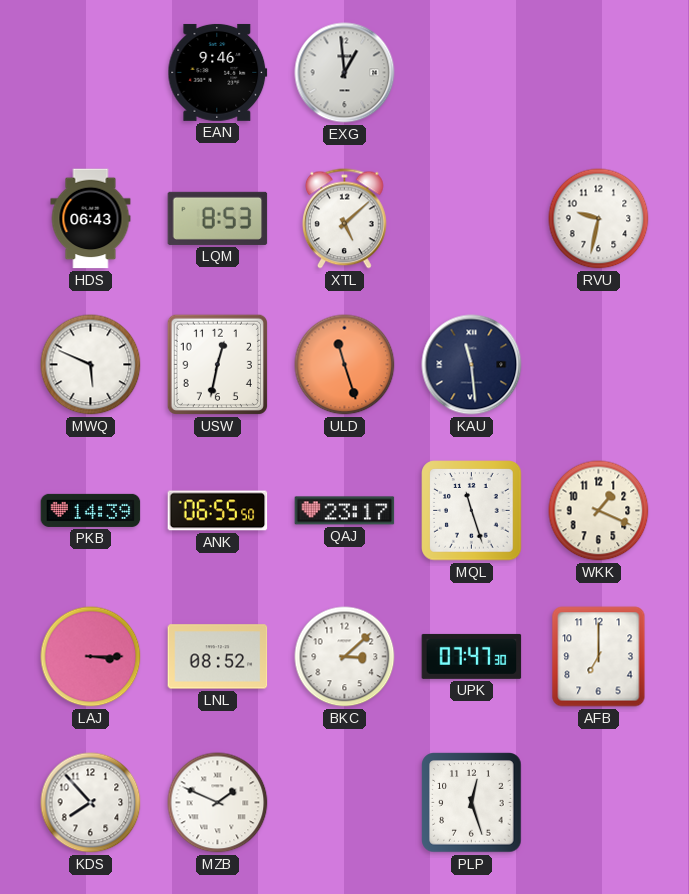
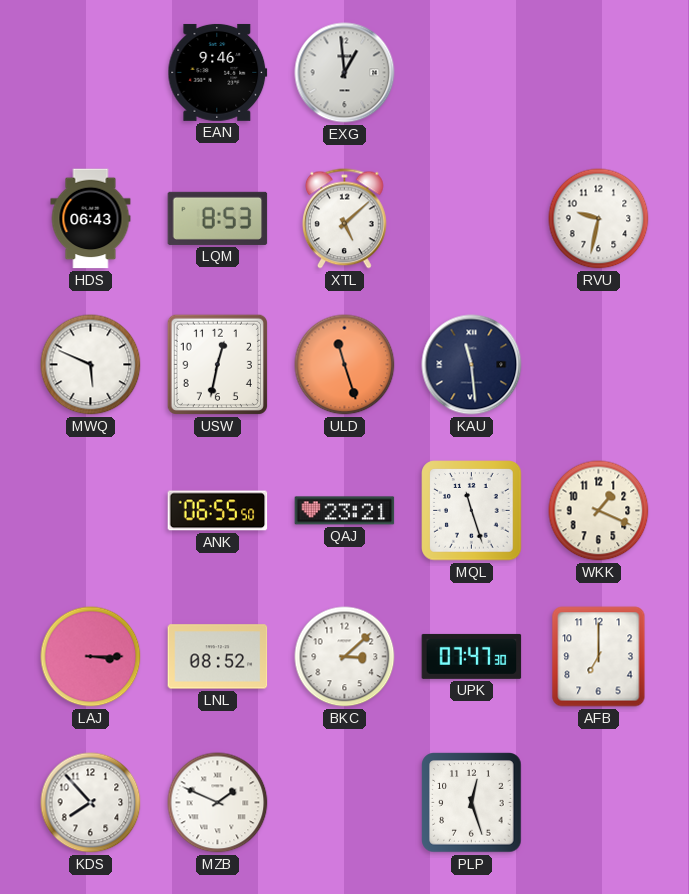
PKB: 14:39 -> none (91, 510)
QAJ: 23:17 -> 23:21 (345, 511)
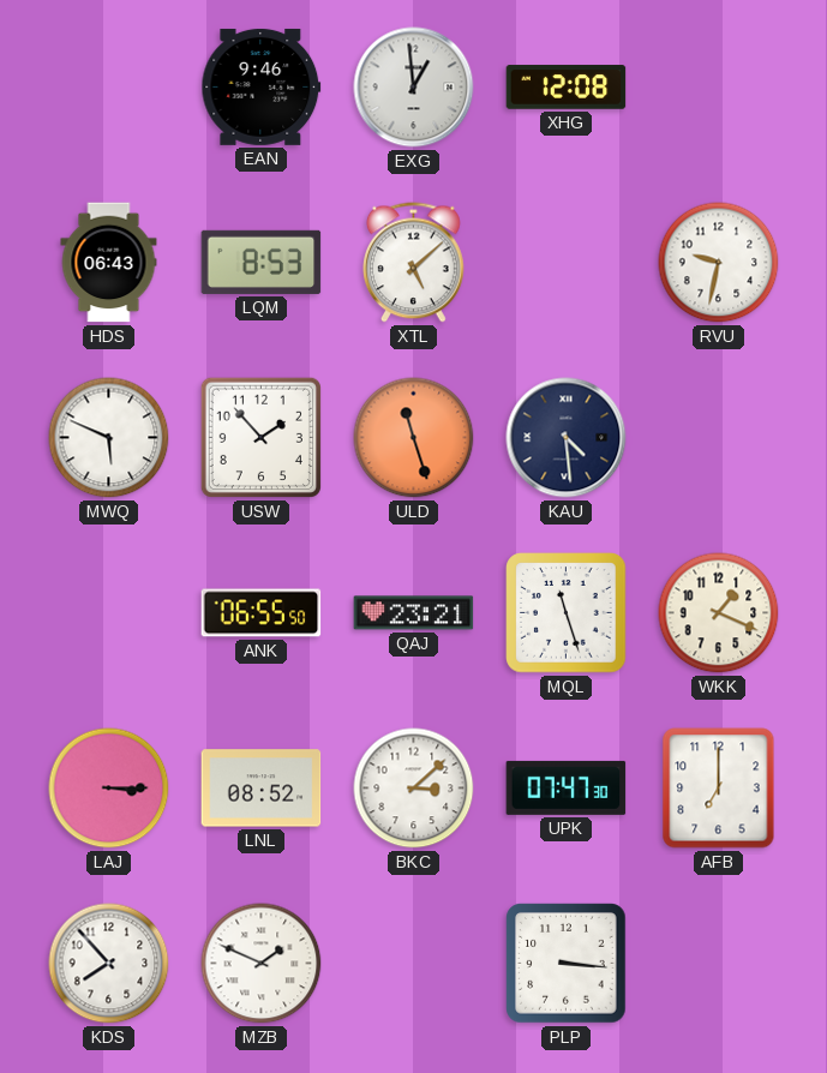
XHG: none -> 12:08 (567, 88)
USW: 12:32 -> 1:53 (260, 437)
KAU: 11:29 -> 4:29 (567, 438)
PLP: 12:27 -> 3:16 (567, 964)
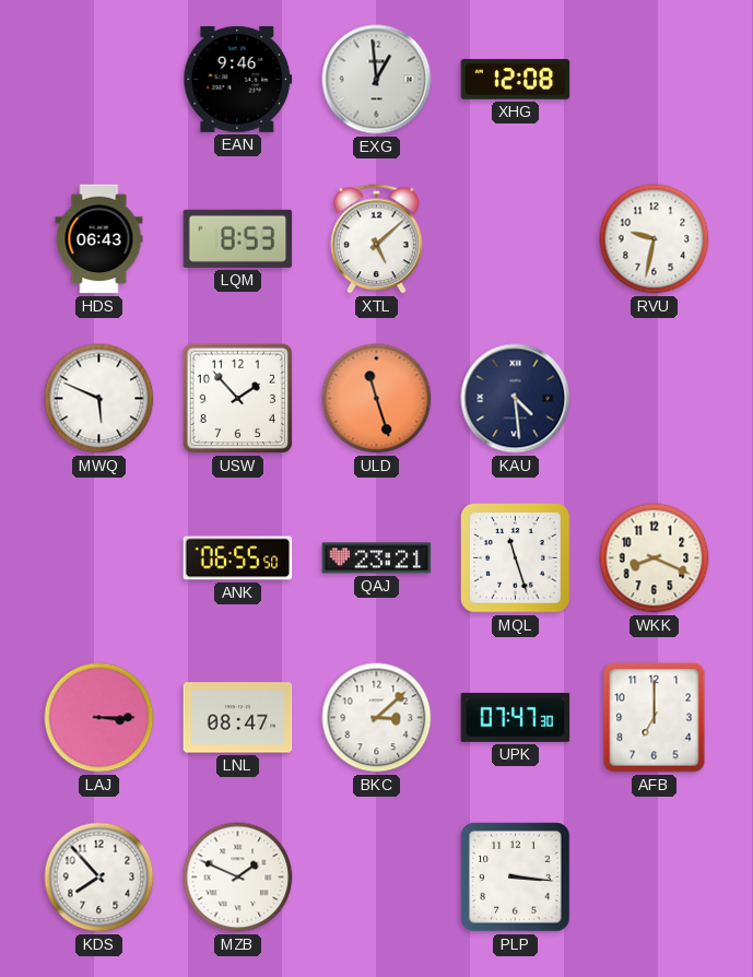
WKK: 1:19 -> 8:19 (655, 558)
LNL: 08:52 -> 08:47 (238, 718)
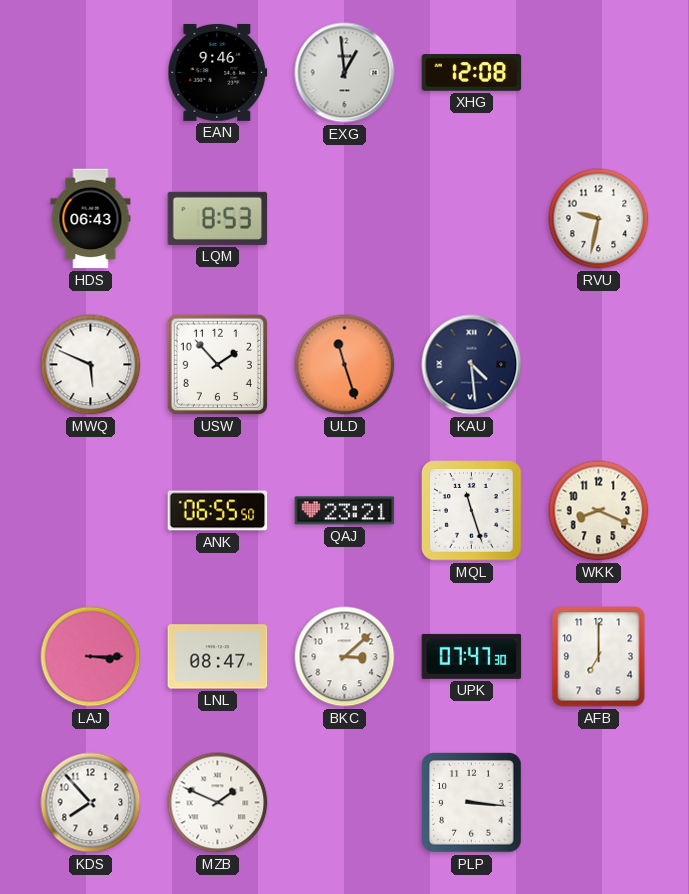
XTL: 5:08 -> none (377, 239)
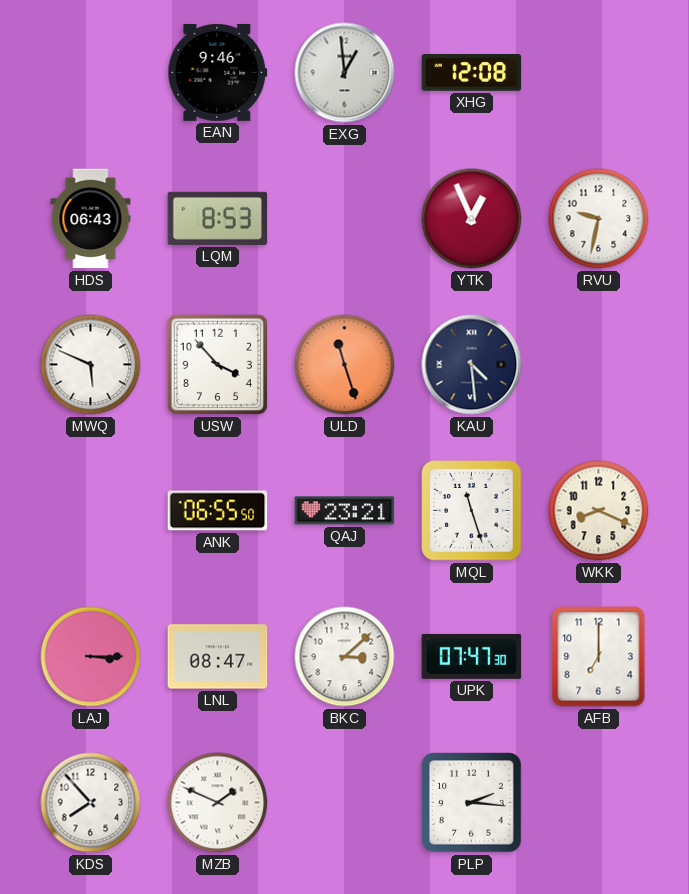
YTK: none -> 12:56 (472, 219)
USW: 1:53 -> 3:53 (217, 364)
PLP: 3:16 -> 2:16 (472, 803)
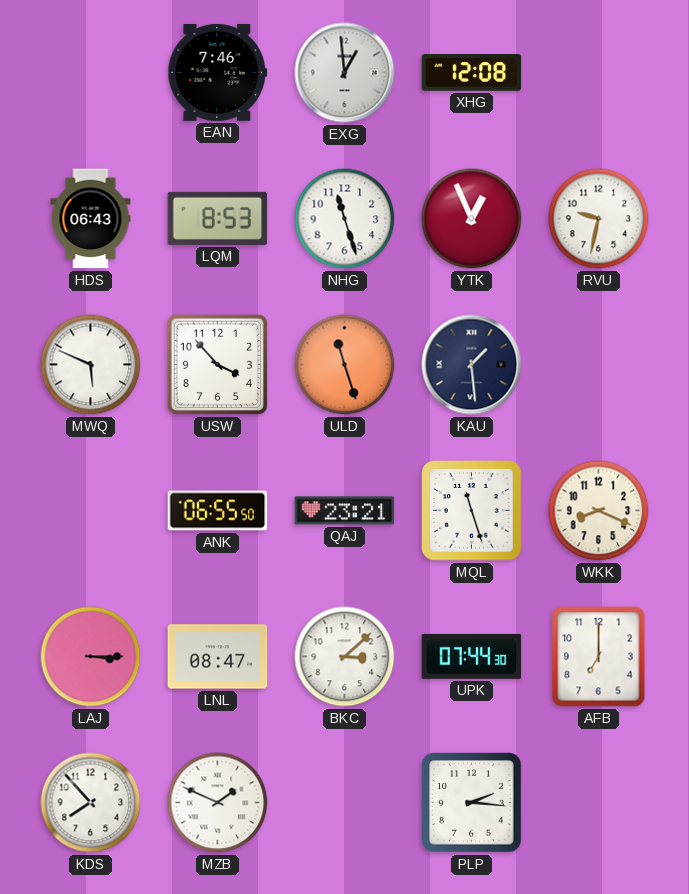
EAN: 9:46 -> 7:46 (218, 72)
NHG: none -> 11:27 (345, 219)
KAU: 4:29 -> 1:29 (472, 365)
UPK: 07:47 -> 07:44 (472, 656)
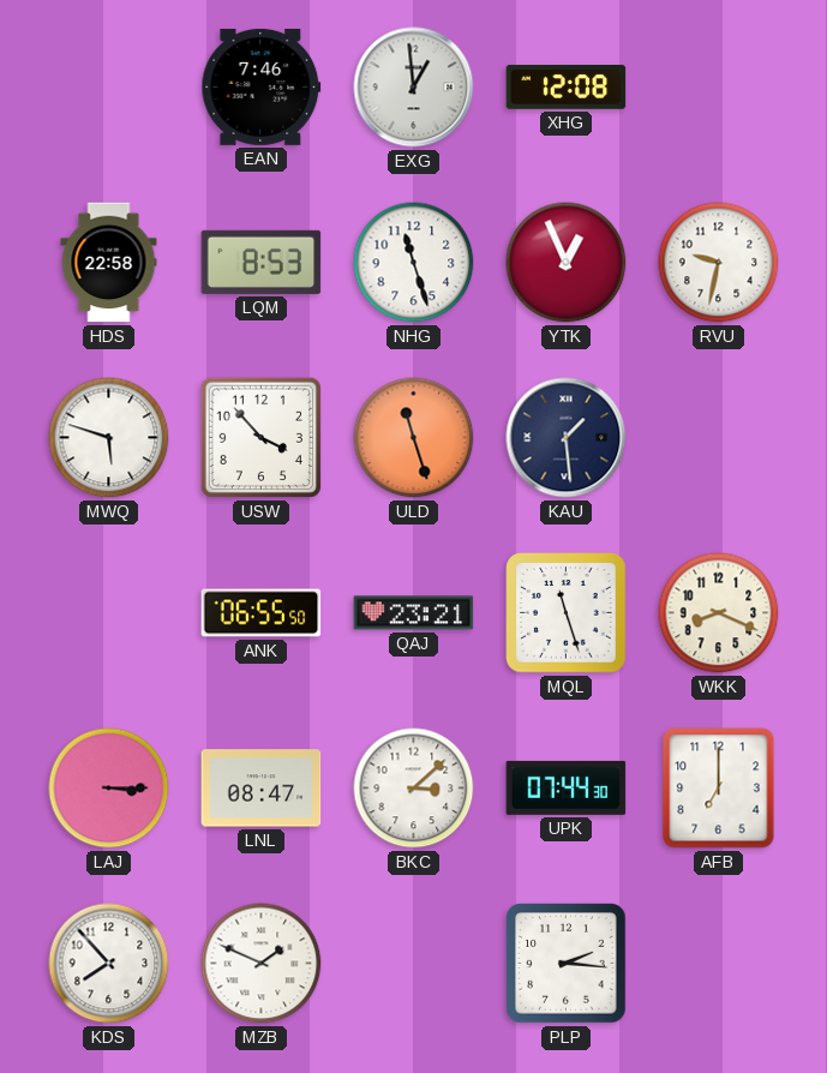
HDS: 06:43 -> 22:58 (109, 263)
MWQ: 5:49 -> 5:48 (109, 438)
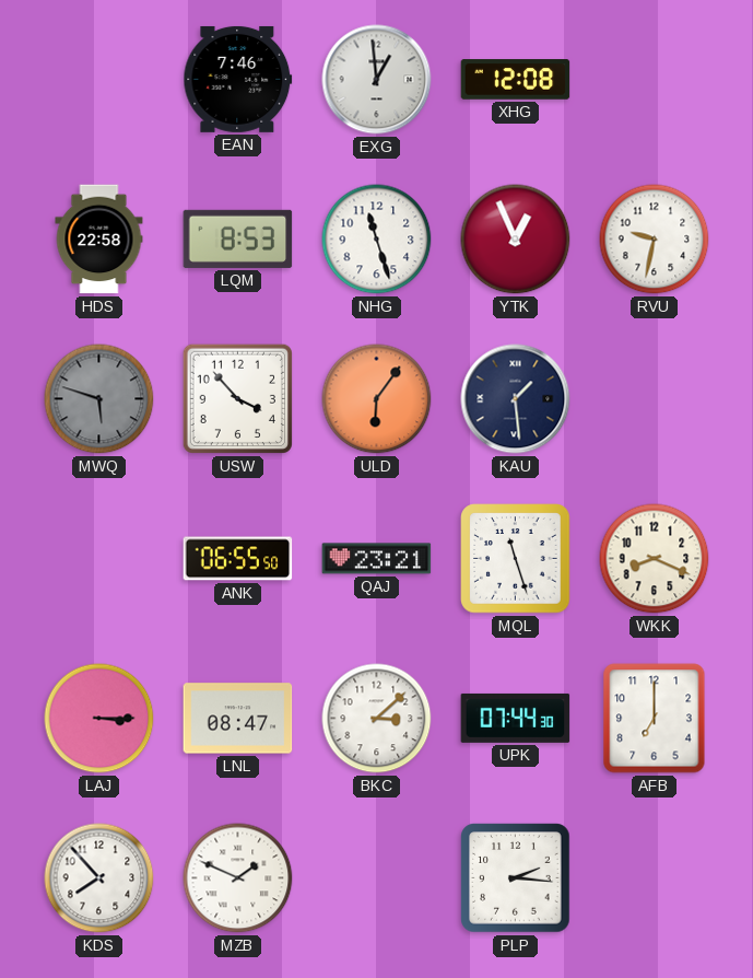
MWQ dial: white -> grey (99, 399)
ULD: 11:27 -> 6:06 (377, 399)
